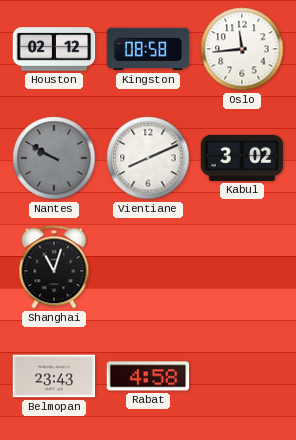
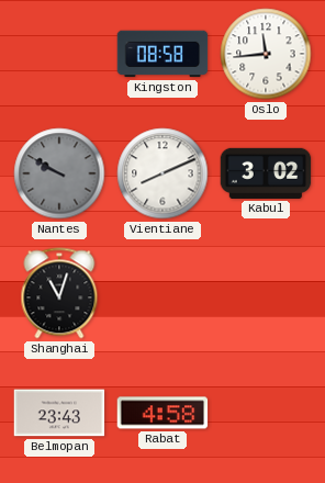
Houston: 02:12 -> none (54, 49)
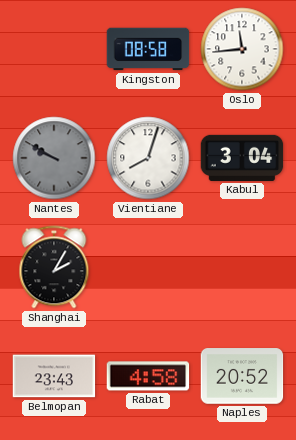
Vientiane: 8:11 -> 8:03 (148, 158)
Kabul: 3:02 -> 3:04 (242, 158)
Shanghai: 11:03 -> 2:05 (54, 267)
Naples: none -> 20:52 (242, 376)
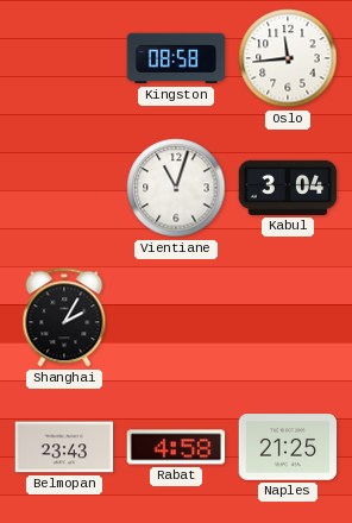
Nantes: 9:50 -> none (54, 158)
Vientiane: 8:03 -> 11:03 (176, 188)
Naples: 20:52 -> 21:25 (288, 447)
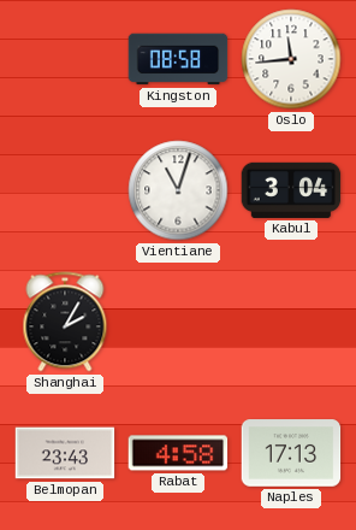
Naples: 21:25 -> 17:13 (291, 453)
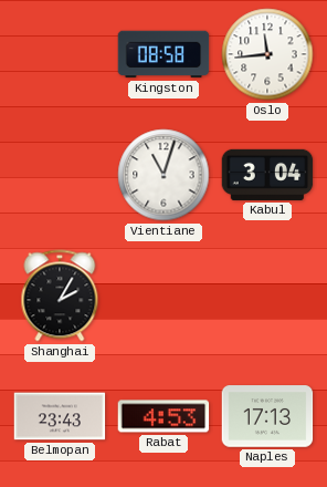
Rabat: 4:58 -> 4:53 (163, 416)
